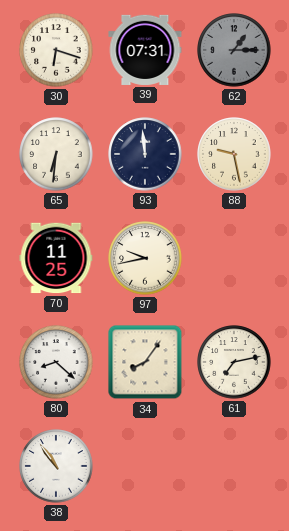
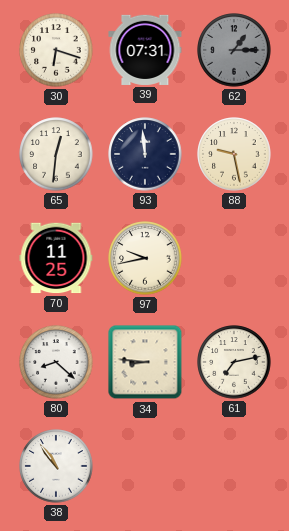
65: 6:31 -> 12:31 (56, 154)
34: 8:06 -> 8:46 (145, 362)
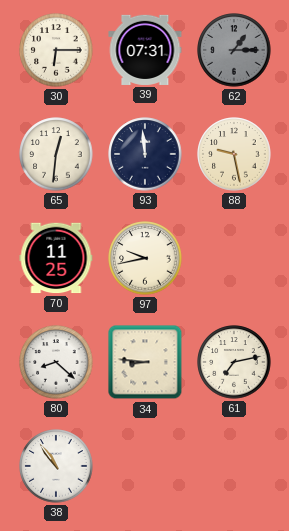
30: 6:18 -> 6:15 (56, 50)
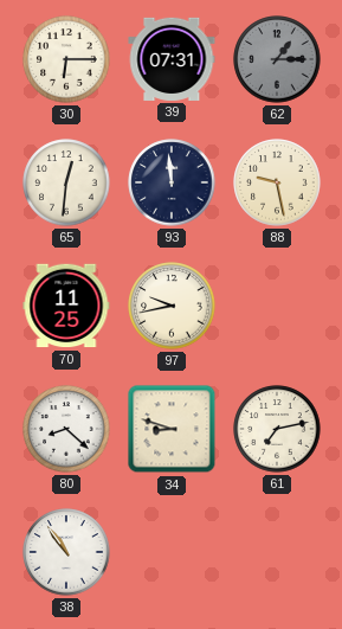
34: 8:46 -> 8:48 (172, 429)
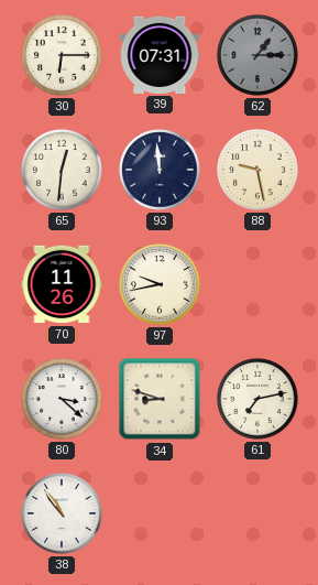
70: 11:25 -> 11:26 (62, 284)
80: 8:22 -> 3:22 (62, 399)
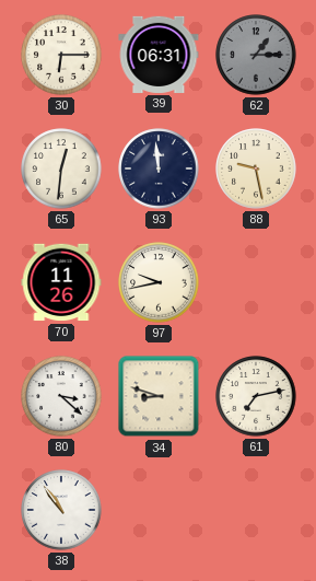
39: 07:31 -> 06:31 (159, 55)
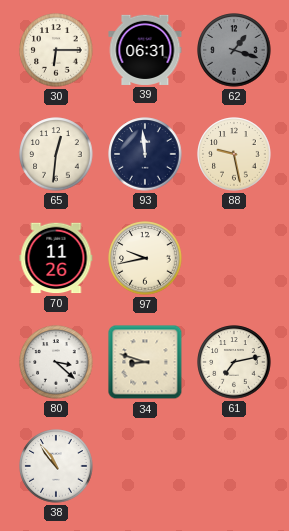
62: 1:15 -> 1:18 (234, 50)
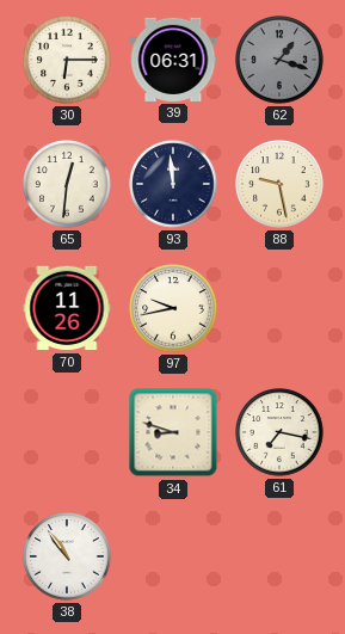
80: 3:22 -> none (56, 362)
61: 7:13 -> 7:17 (279, 432)
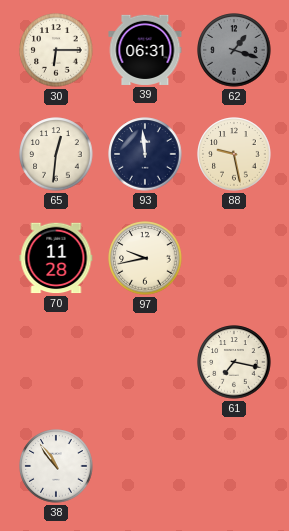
70: 11:26 -> 11:28 (56, 258)
34: 8:48 -> none (173, 432)
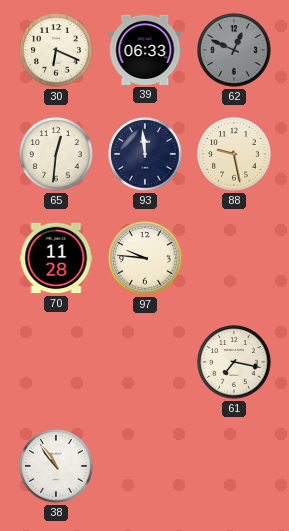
30: 6:15 -> 6:19 (56, 50)
39: 06:31 -> 06:33 (145, 50)
62: 1:18 -> 12:49 (234, 50)
97: 9:43 -> 9:46 (145, 258)
